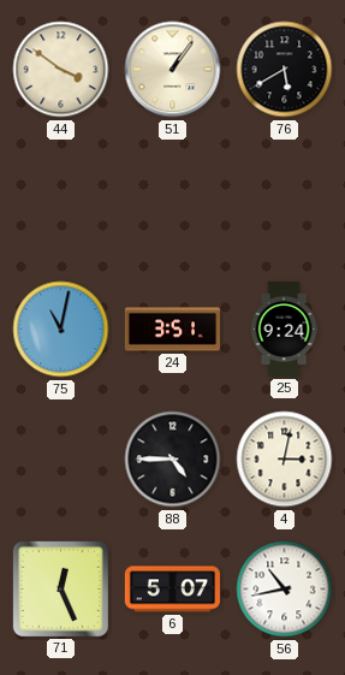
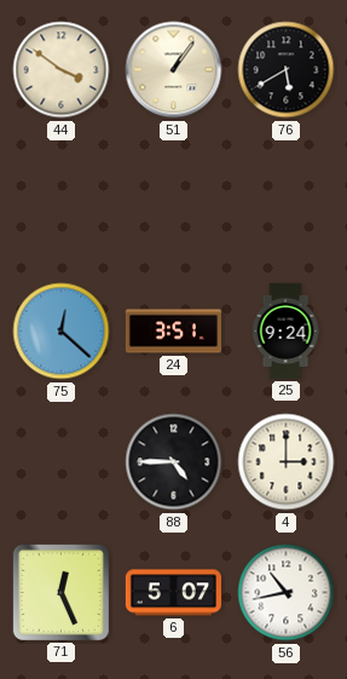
75: 11:02 -> 12:22 (62, 332)
4: 3:02 -> 3:00 (287, 462)
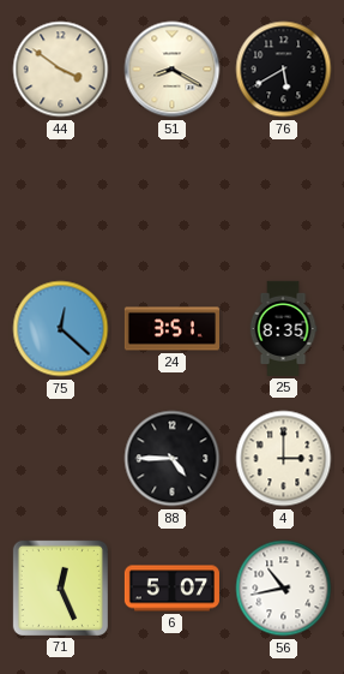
51: 1:06 -> 8:20 (173, 70)
25: 9:24 -> 8:35 (283, 328)
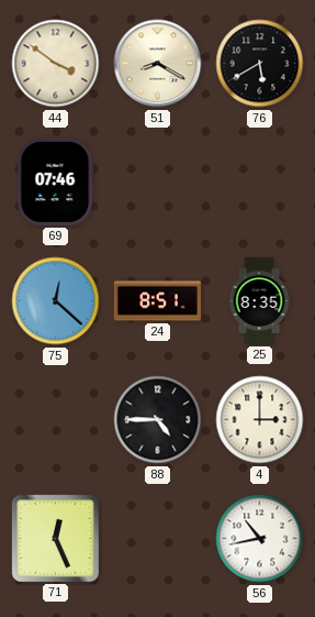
69: none -> 07:46 (55, 181)
24: 3:51 -> 8:51 (157, 301)
6: 5:07 -> none (171, 589)
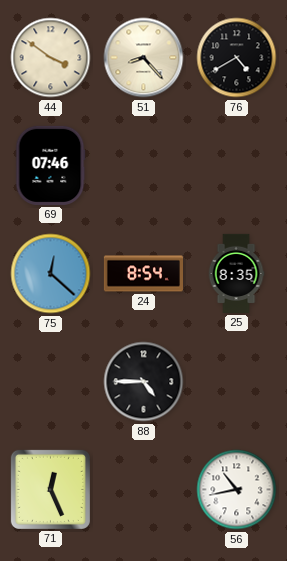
51: 8:20 -> 8:23 (144, 58)
76: 5:40 -> 4:40 (237, 58)
24: 8:51 -> 8:54 (143, 274)
4: 3:00 -> none (260, 420)
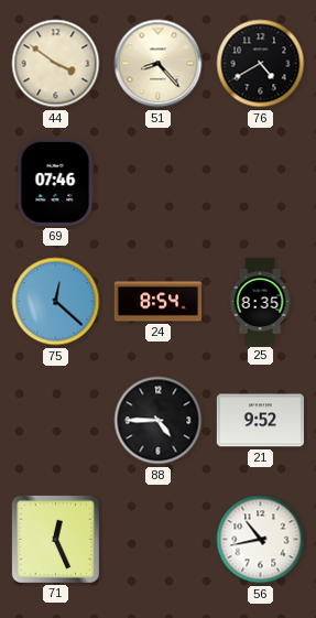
21: none -> 9:52 (260, 421)
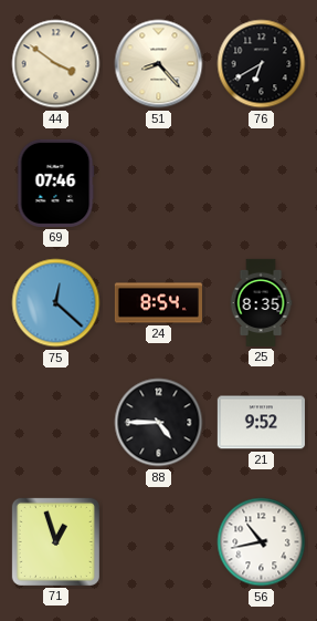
76: 4:40 -> 6:40 (262, 64)
71: 12:26 -> 12:57 (55, 541)
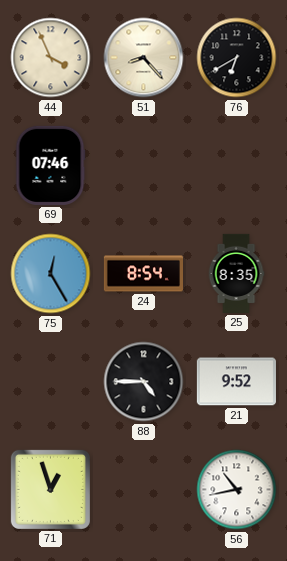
44: 3:51 -> 3:56 (51, 58)
75: 12:22 -> 12:25 (51, 274)
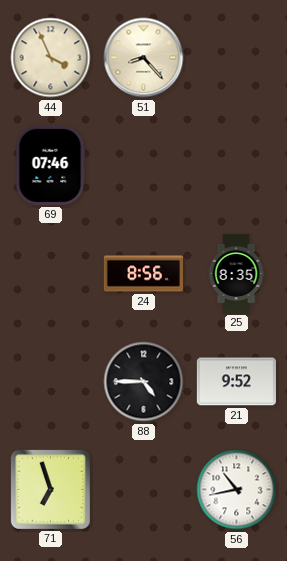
76: 6:40 -> none (237, 58)
75: 12:25 -> none (51, 274)
24: 8:54 -> 8:56 (143, 274)
71: 12:57 -> 6:57 (50, 489)
